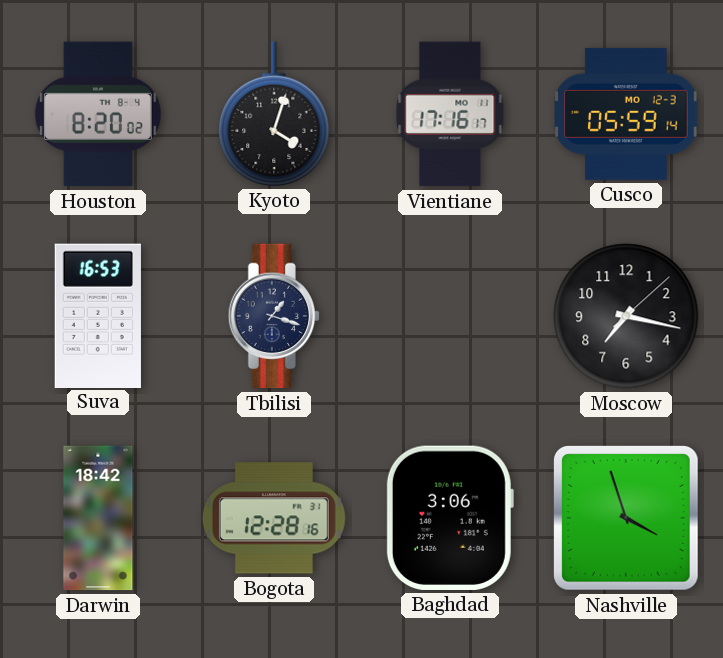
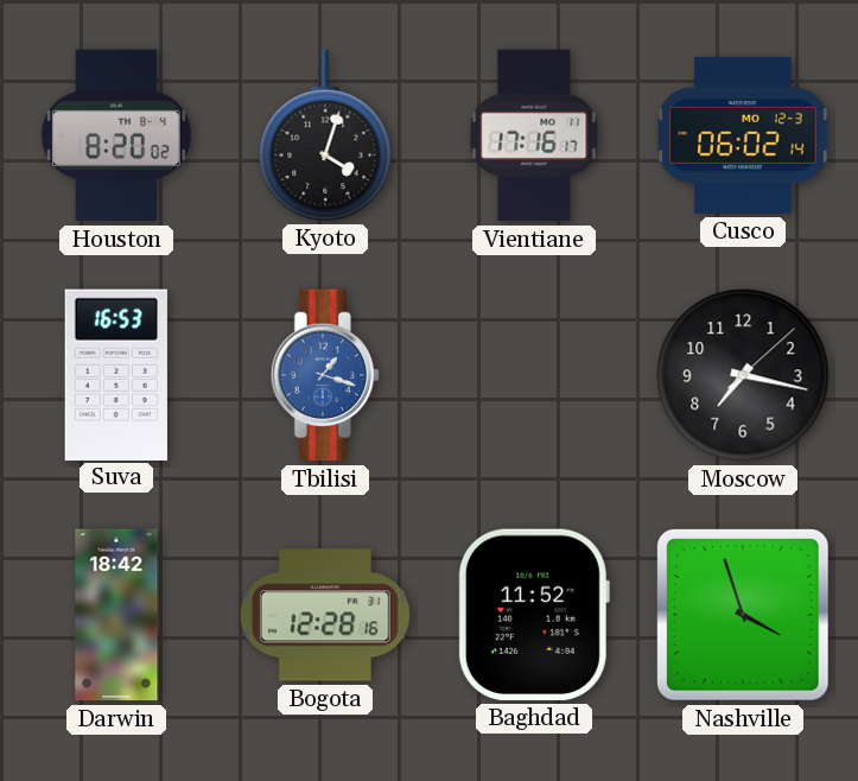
Cusco: 05:59 -> 06:02 (743, 135)
Tbilisi dial: navy -> blue (324, 375)
Baghdad: 3:06 -> 11:52 (534, 615)
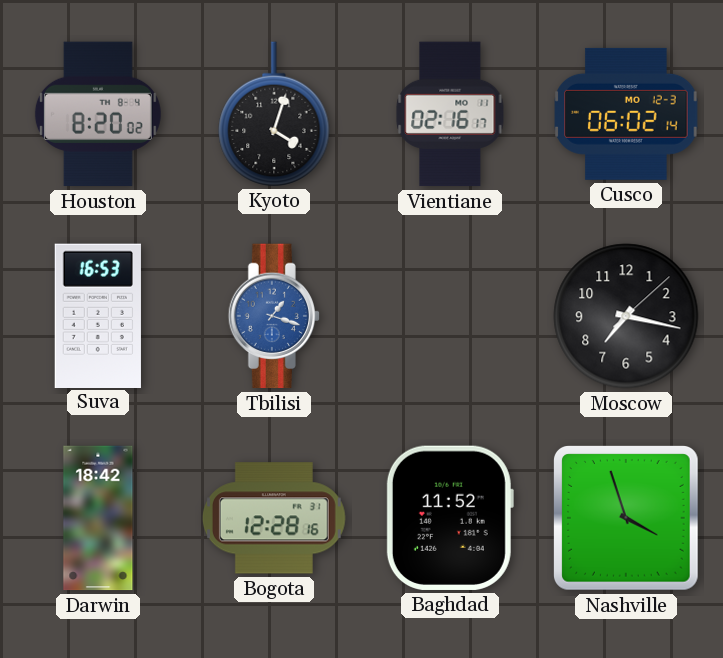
Vientiane: 17:16 -> 02:16 (450, 114)
